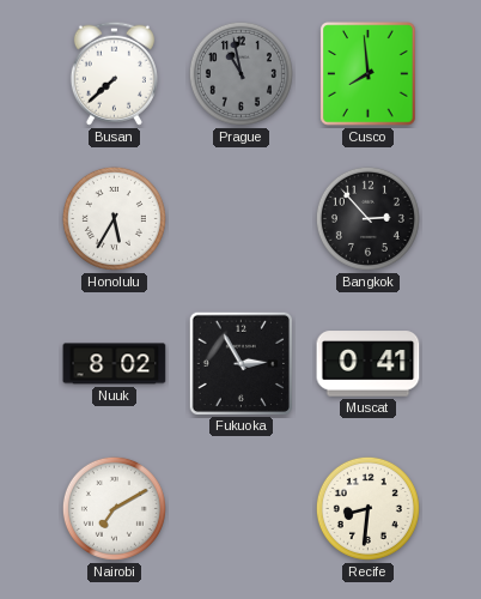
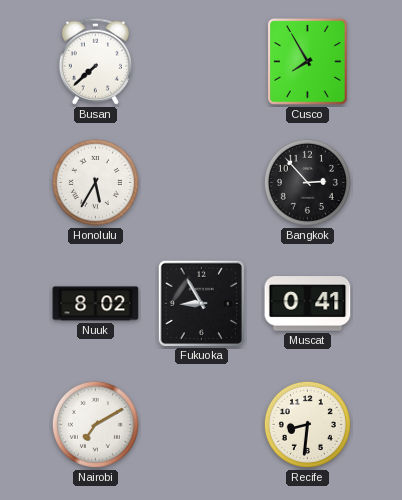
Prague: 10:58 -> none (240, 73)
Cusco: 7:59 -> 7:55 (308, 62)
Fukuoka: 2:55 -> 8:55 (201, 303)
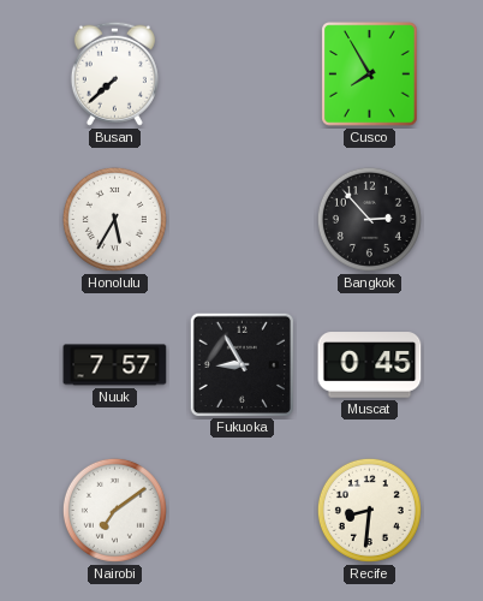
Nuuk: 8:02 -> 7:57 (115, 365)
Muscat: 0:41 -> 0:45 (370, 365)
Nairobi: 7:10 -> 7:09 (114, 510)
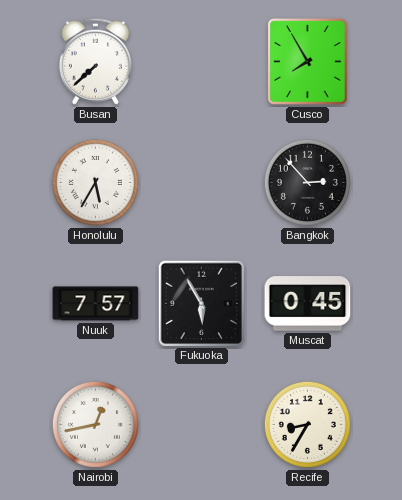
Fukuoka: 8:55 -> 5:55 (201, 303)
Nairobi: 7:09 -> 12:43 (95, 424)
Recife: 8:31 -> 8:35 (307, 424)
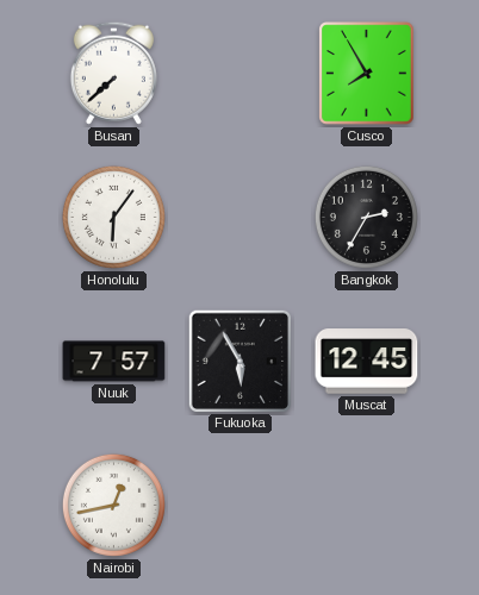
Honolulu: 5:35 -> 6:06 (113, 217)
Bangkok: 2:53 -> 2:35 (366, 217)
Muscat: 0:45 -> 12:45 (367, 362)
Recife: 8:35 -> none (307, 424)
